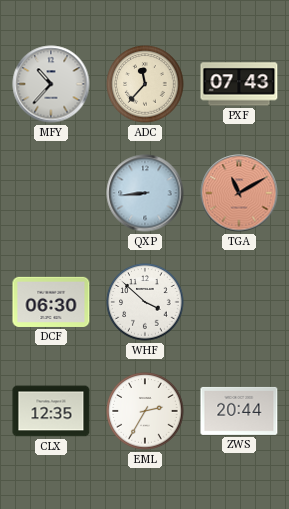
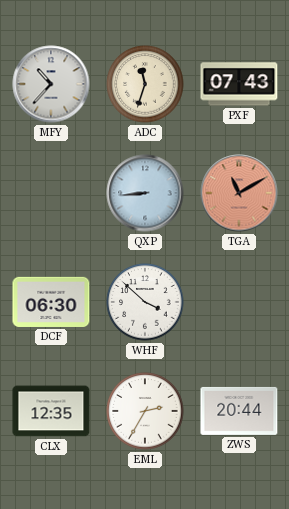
ADC: 11:37 -> 11:33 (145, 84)
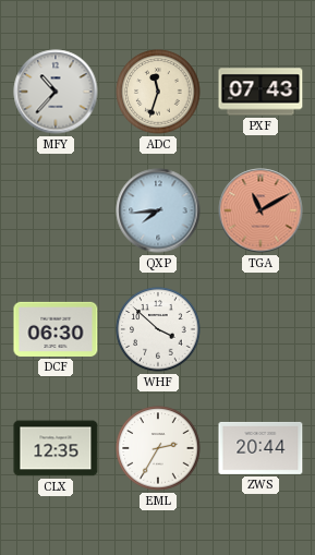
QXP: 8:44 -> 7:44 (158, 210)
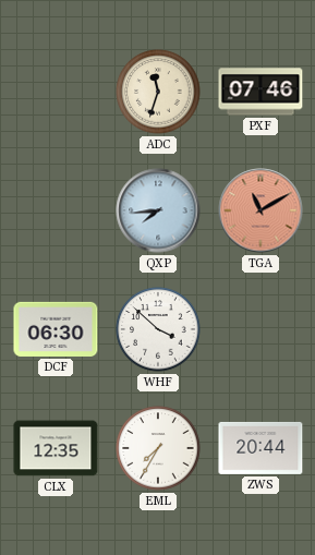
MFY: 10:37 -> none (56, 92)
PXF: 07:43 -> 07:46 (261, 92)
EML: 2:35 -> 7:35 (158, 448)
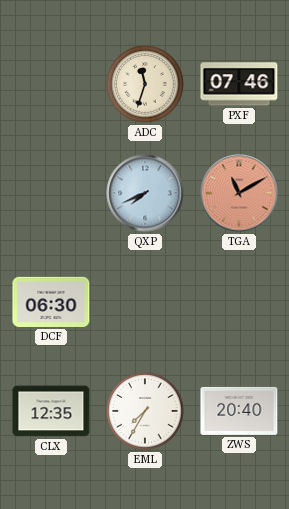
QXP: 7:44 -> 7:41 (145, 193)
WHF: 3:52 -> none (158, 329)
ZWS: 20:44 -> 20:40 (239, 411)
